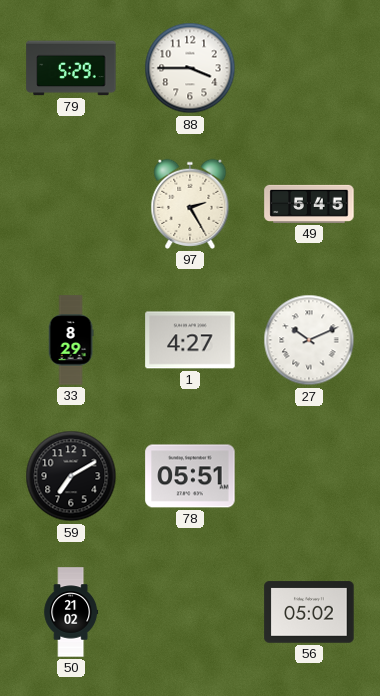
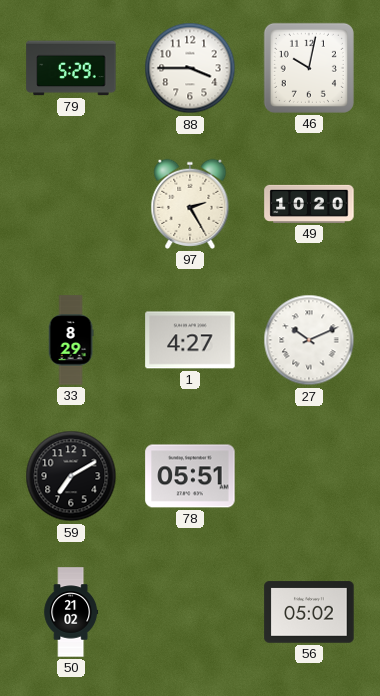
46: none -> 10:02 (309, 68)
49: 5:45 -> 10:20 (309, 204)
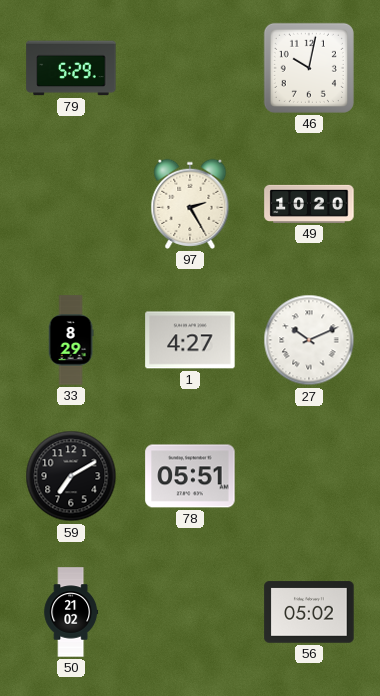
88: 3:45 -> none (190, 68)
